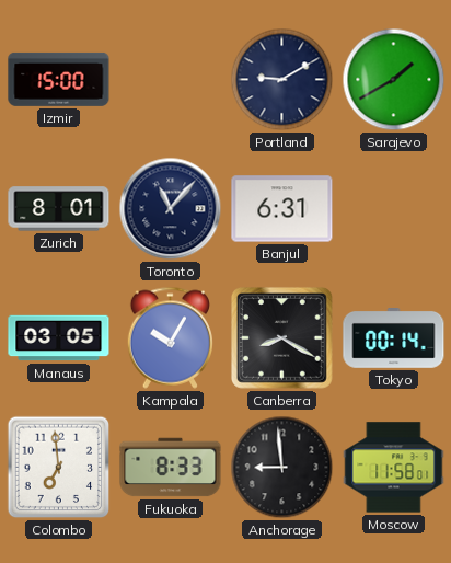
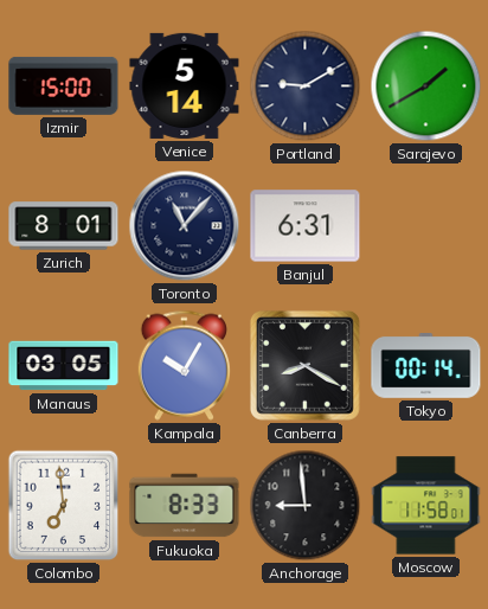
Venice: none -> 5:14 (185, 85)
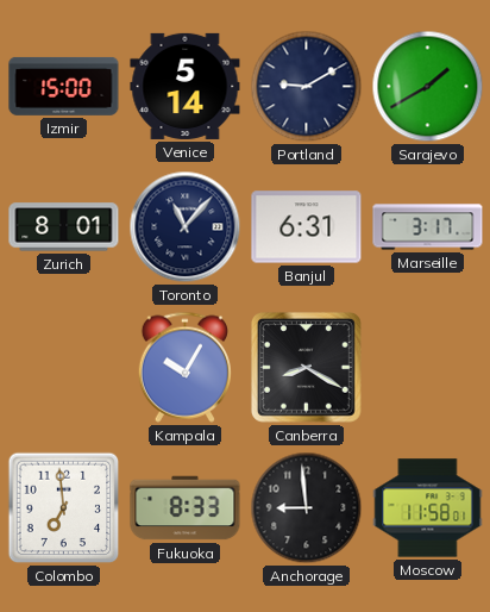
Marseille: none -> 3:17 (428, 227)
Manaus: 03:05 -> none (64, 366)
Tokyo: 00:14 -> none (426, 366)
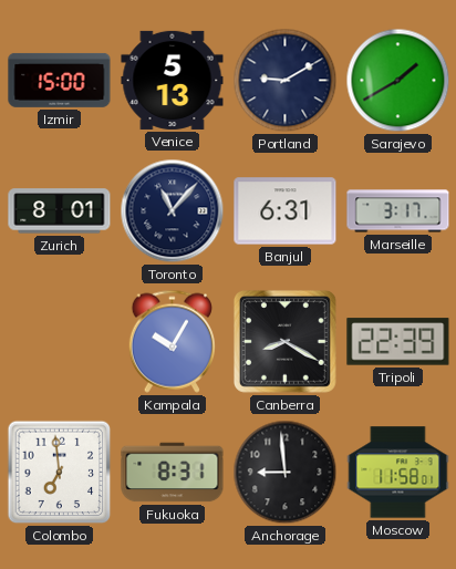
Venice: 5:14 -> 5:13 (173, 80)
Tripoli: none -> 22:39 (398, 342)
Fukuoka: 8:33 -> 8:31 (173, 473)
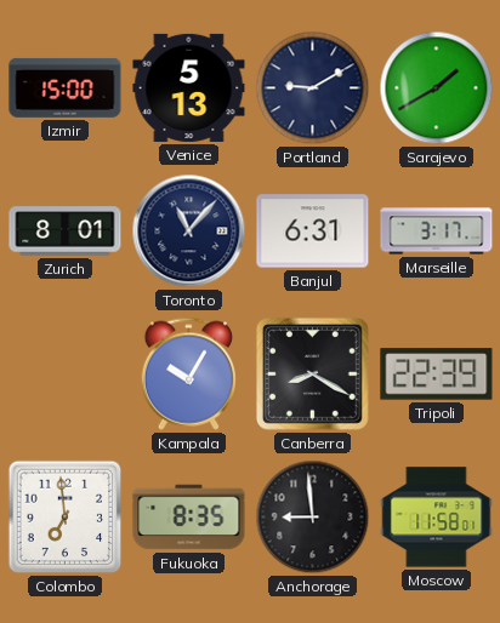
Fukuoka: 8:31 -> 8:35 (189, 518)
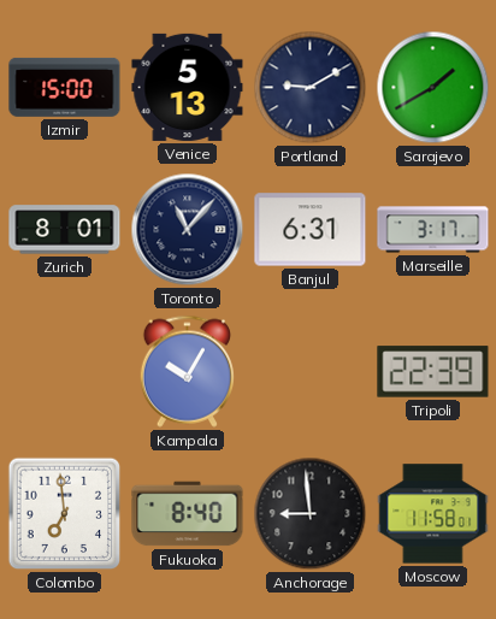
Canberra: 8:20 -> none (312, 373)
Fukuoka: 8:35 -> 8:40 (188, 514)
